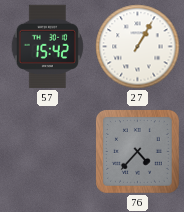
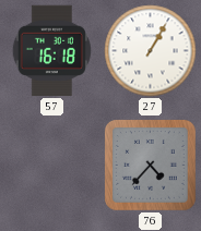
57: 15:42 -> 16:18 (51, 51)
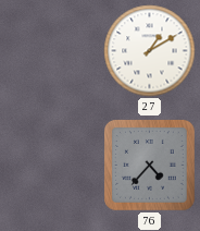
57: 16:18 -> none (51, 51)
27: 1:05 -> 1:10 (150, 51)
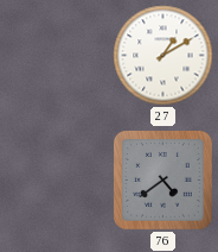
76: 4:37 -> 4:39 (163, 181)
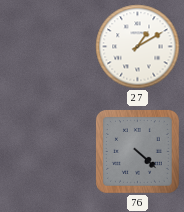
76: 4:39 -> 4:22 (138, 152)
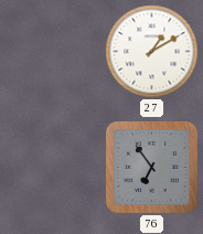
76: 4:22 -> 6:54 (152, 168)
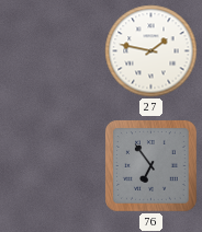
27: 1:10 -> 1:47 (151, 51)
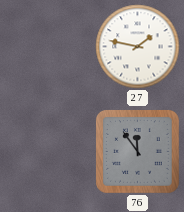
76: 6:54 -> 11:54 (138, 152)
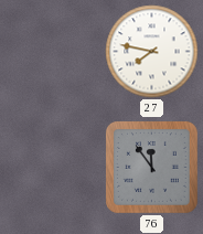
27: 1:47 -> 7:47 (152, 52)
